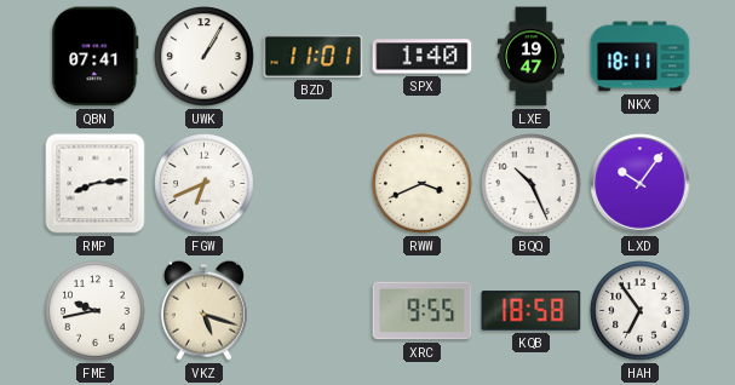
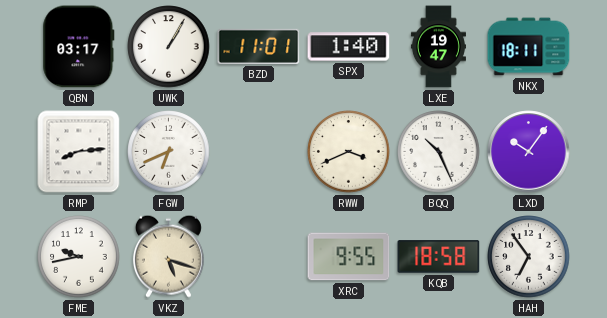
QBN: 07:41 -> 03:17 (79, 47)
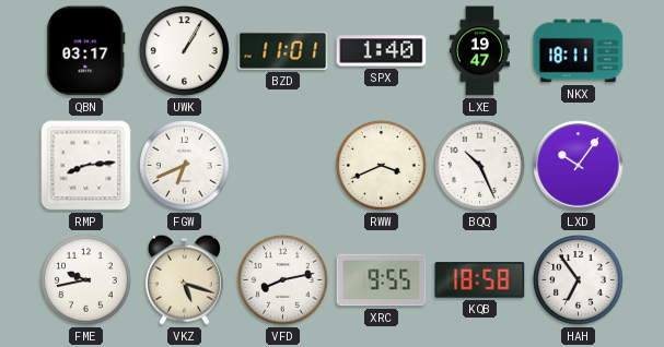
VFD: none -> 8:13 (283, 280)
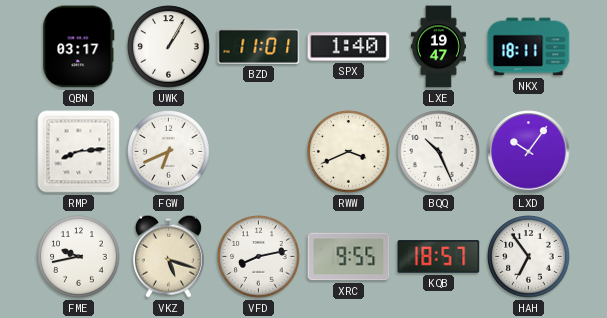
KQB: 18:58 -> 18:57 (439, 257)
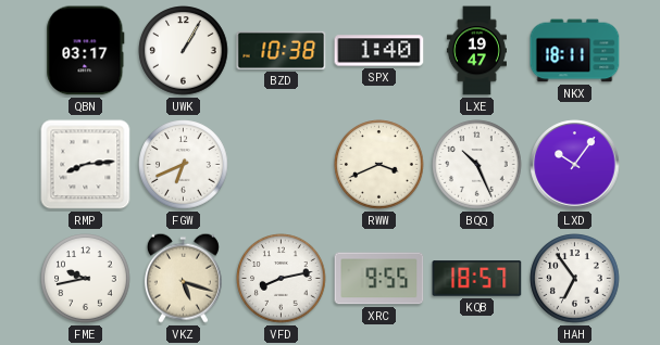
BZD: 11:01 -> 10:38 (282, 50)
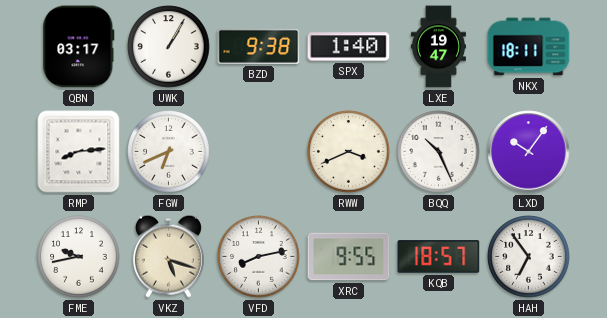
BZD: 10:38 -> 9:38 (259, 46)
